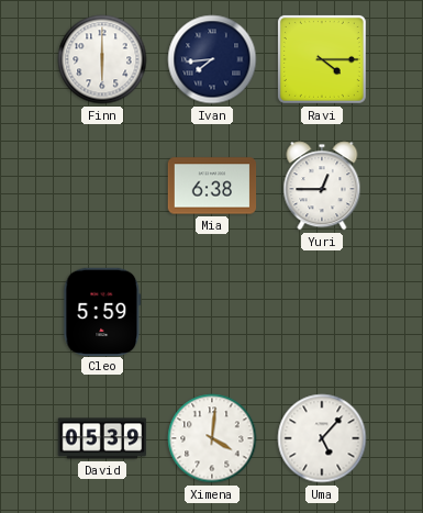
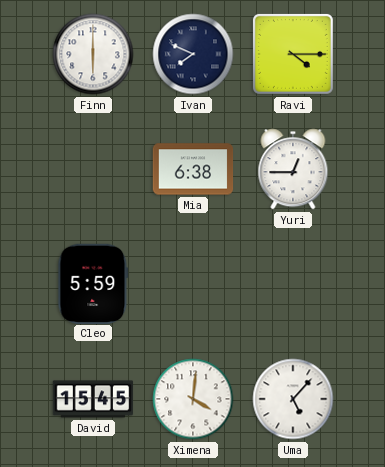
Ivan: 7:44 -> 7:49 (193, 54)
David: 05:39 -> 15:45 (93, 399)
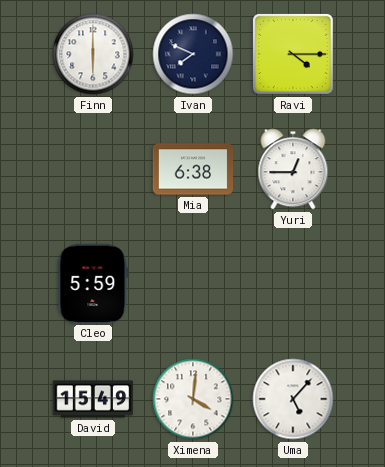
David: 15:45 -> 15:49 (93, 399)
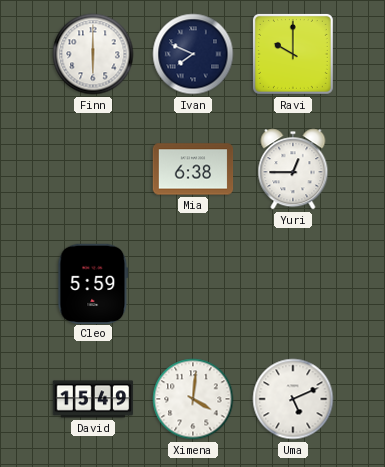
Ravi: 4:15 -> 10:00 (293, 54)
Uma: 5:07 -> 5:11 (293, 399)
